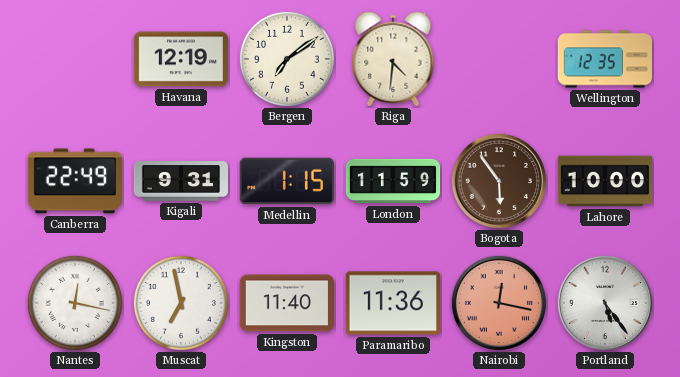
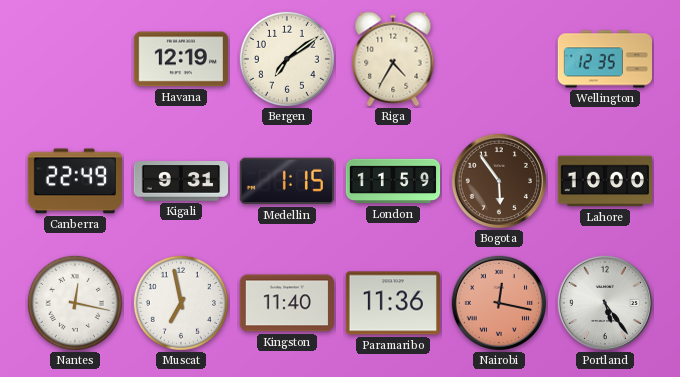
Riga: 4:31 -> 4:35 (393, 59)
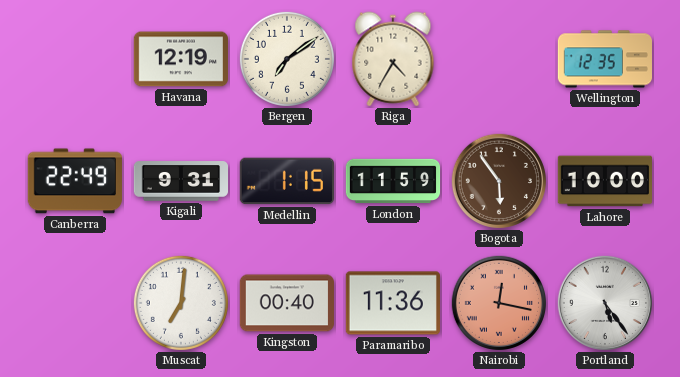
Nantes: 12:17 -> none (75, 303)
Muscat: 6:58 -> 7:01 (181, 303)
Kingston: 11:40 -> 00:40 (287, 303)
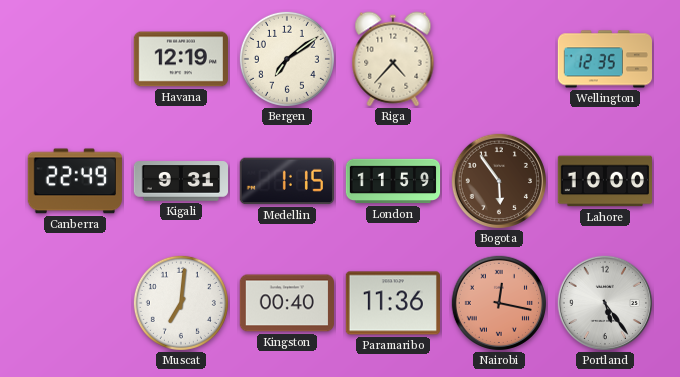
Riga: 4:35 -> 4:37 (393, 59)
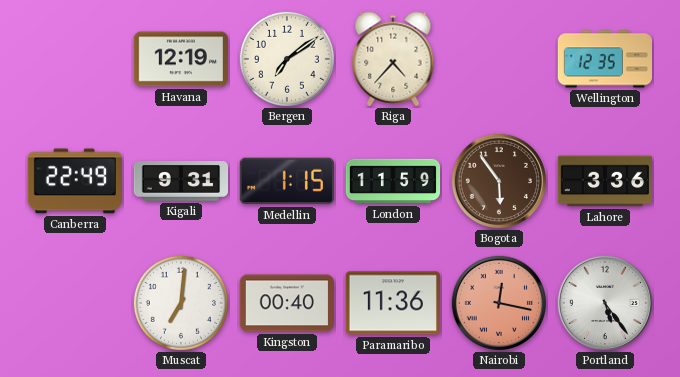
Lahore: 10:00 -> 3:36 (604, 181)
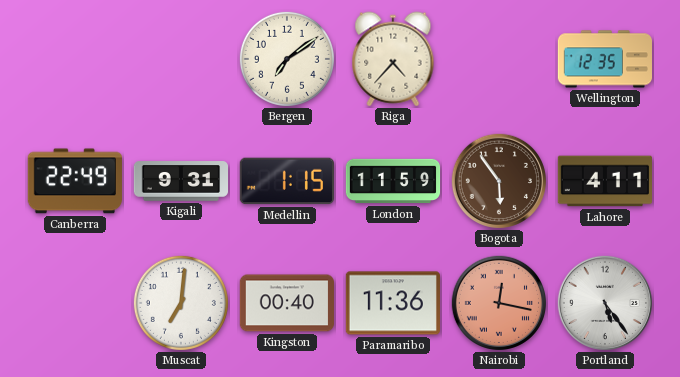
Havana: 12:19 -> none (180, 59)
Lahore: 3:36 -> 4:11 (604, 181)
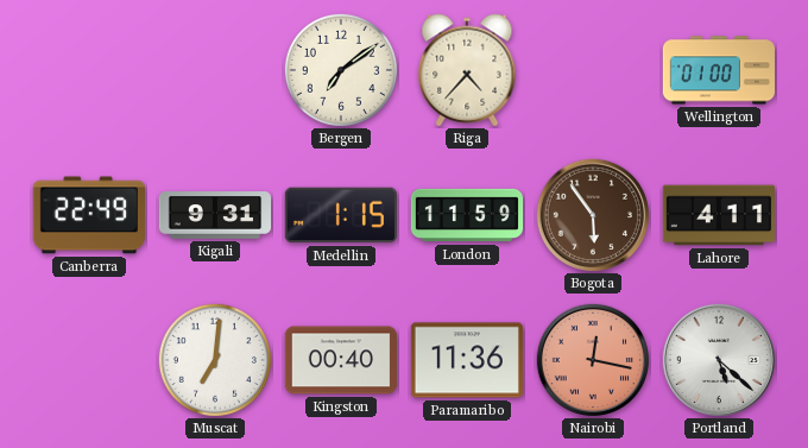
Wellington: 12:35 -> 01:00 (718, 70)
Portland: 5:24 -> 5:22 (719, 360)
